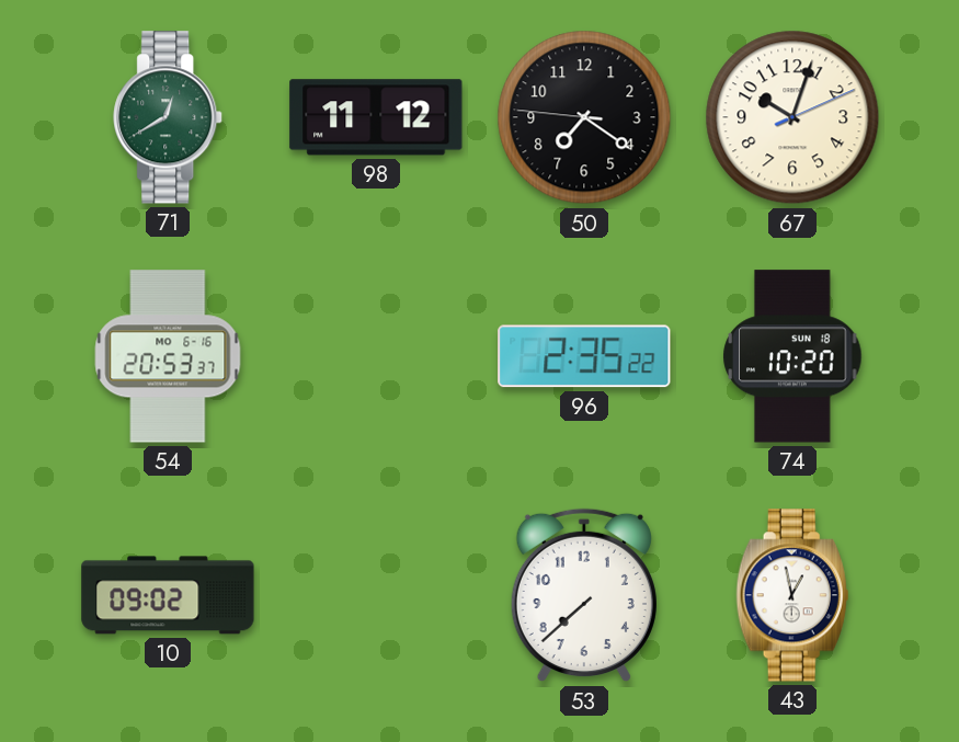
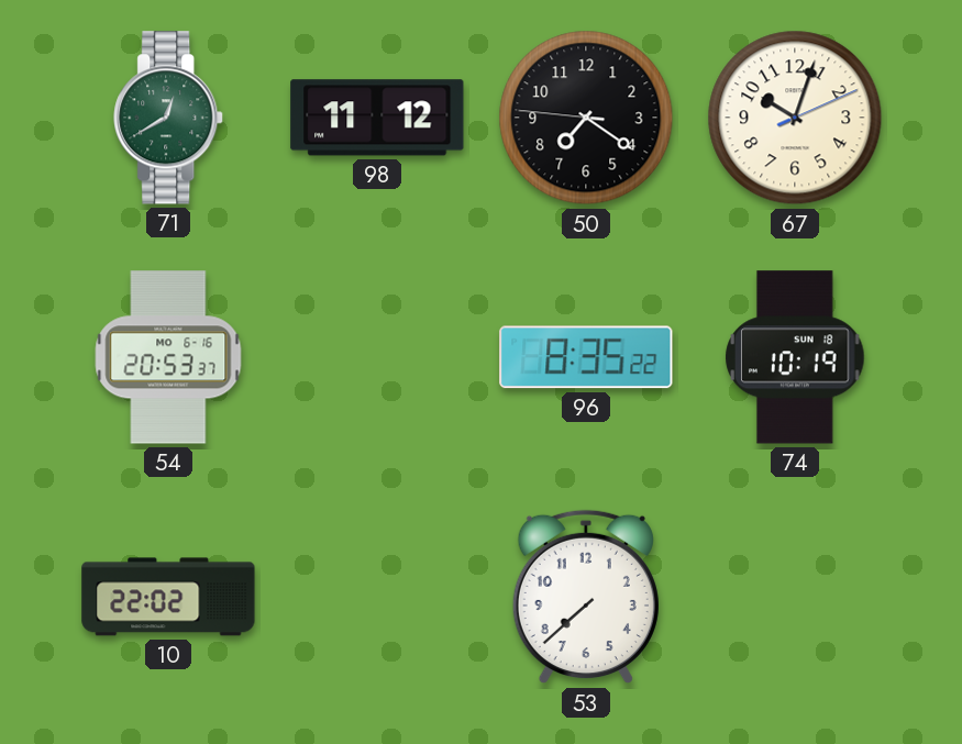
96: 2:35 -> 8:35 (586, 357)
74: 10:20 -> 10:19 (795, 357)
10: 09:02 -> 22:02 (168, 597)
43: 12:58 -> none (792, 595)
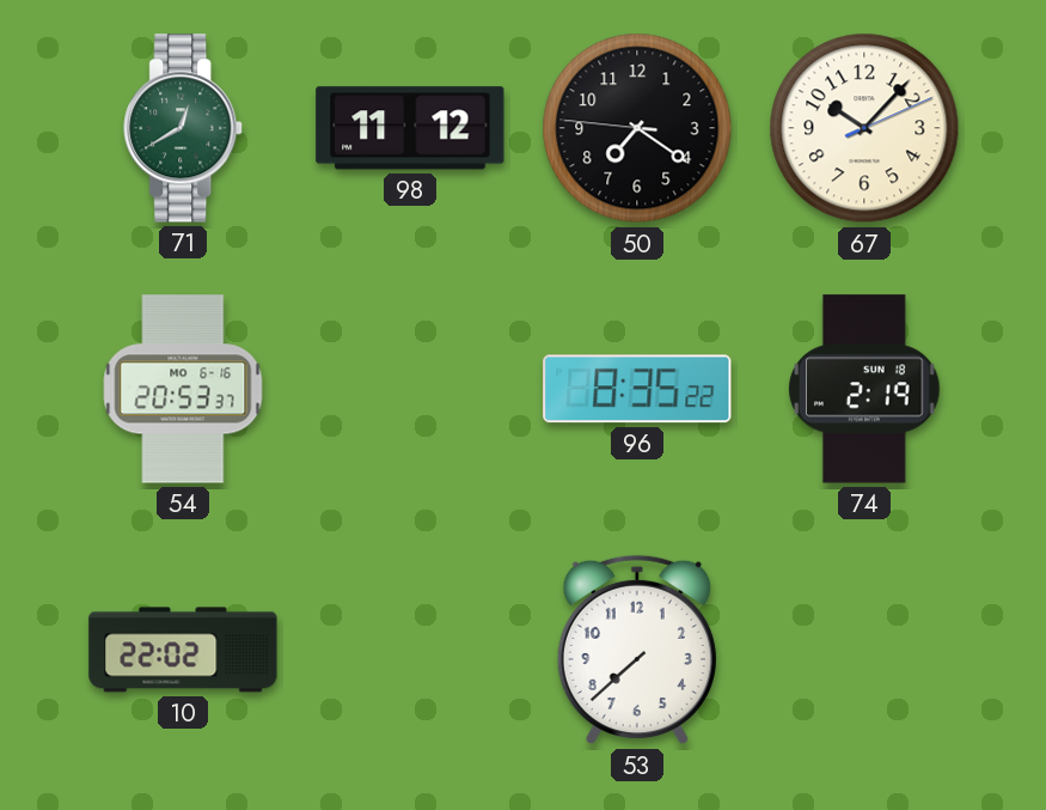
67: 10:03 -> 10:07 (864, 128)
74: 10:19 -> 2:19 (864, 389)
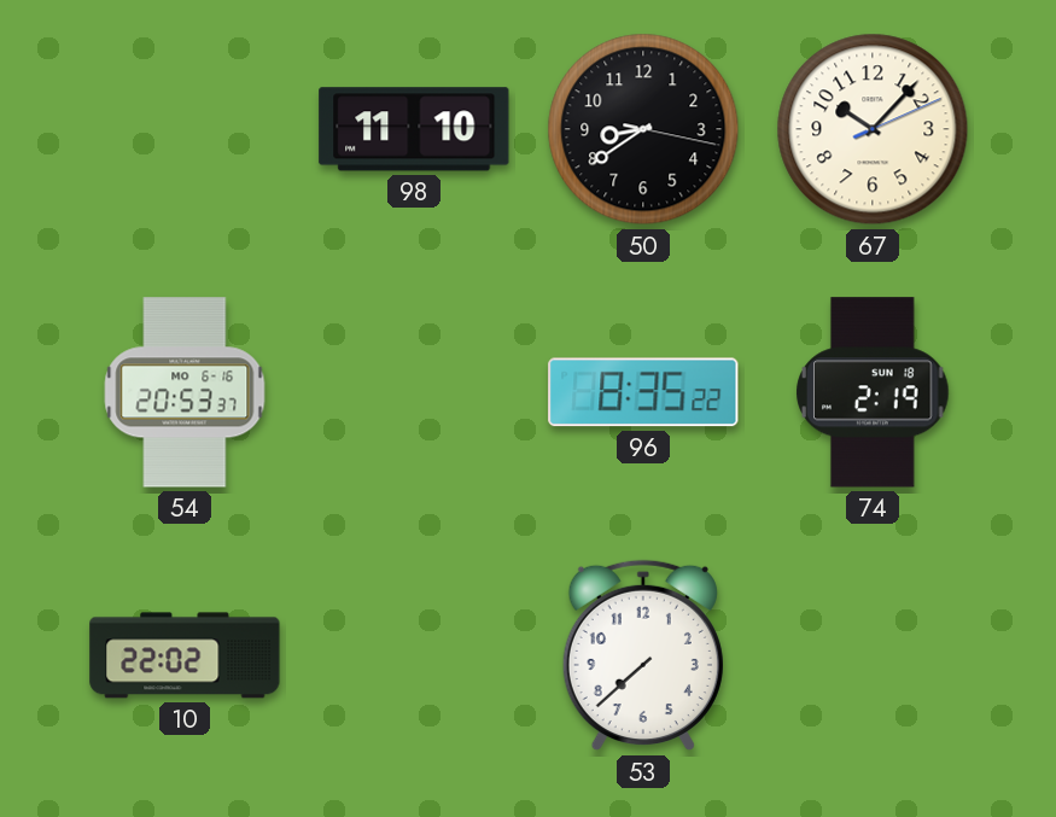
71: 12:40 -> none (184, 128)
98: 11:12 -> 11:10 (414, 129)
50: 7:20 -> 8:39 (643, 129)
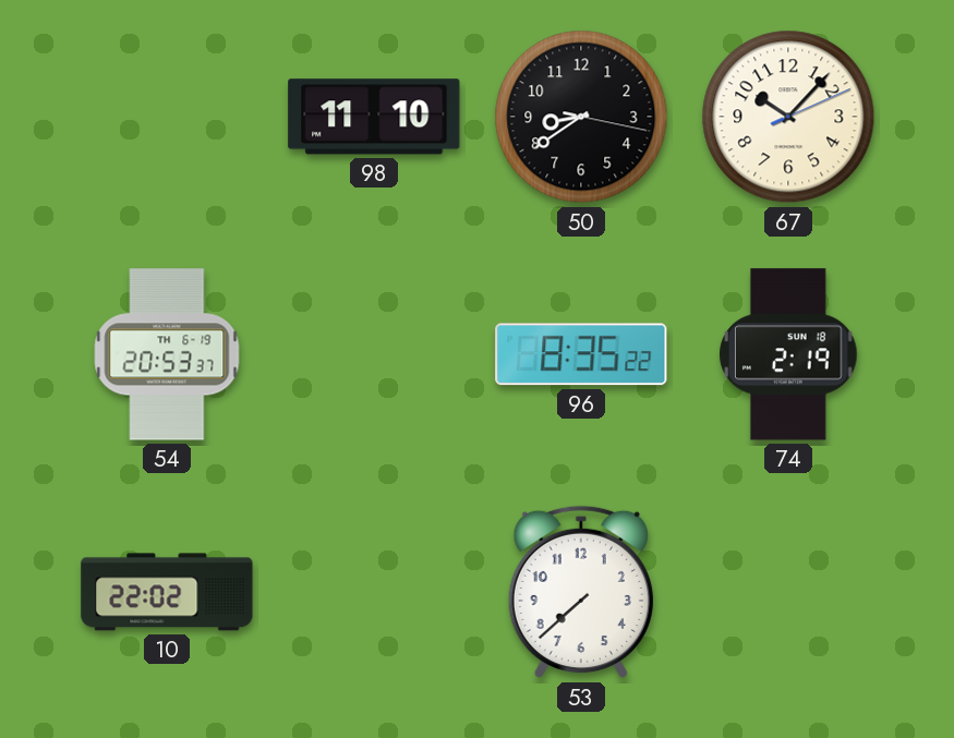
54 date: MO 6-16 -> TH 6-19 (167, 354)
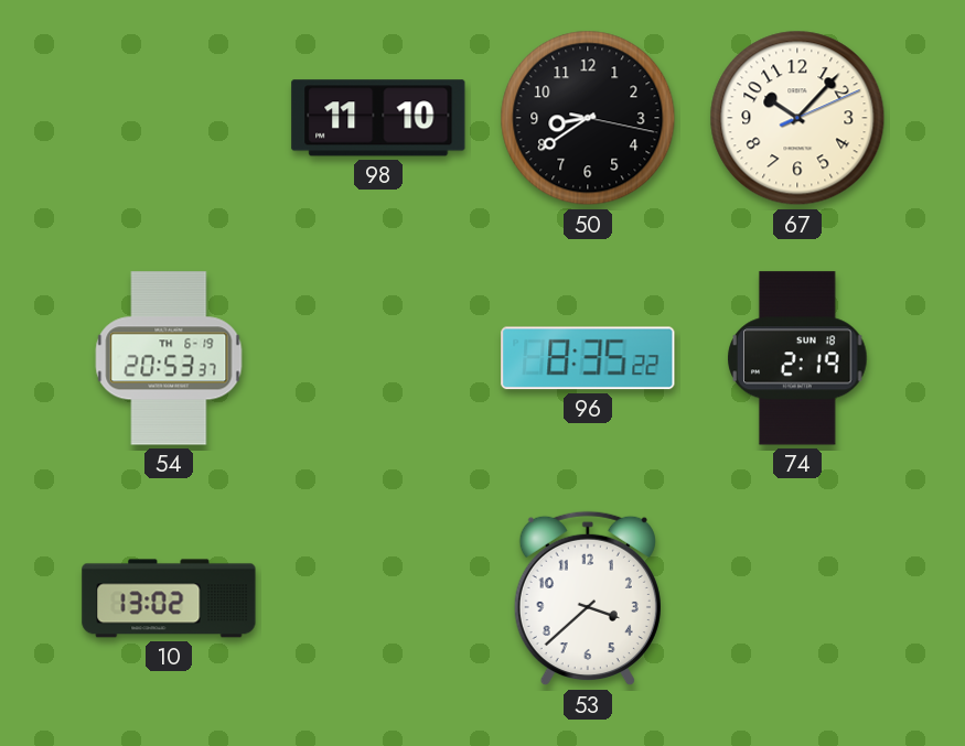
10: 22:02 -> 13:02 (169, 598)
53: 7:38 -> 3:38 (588, 598)
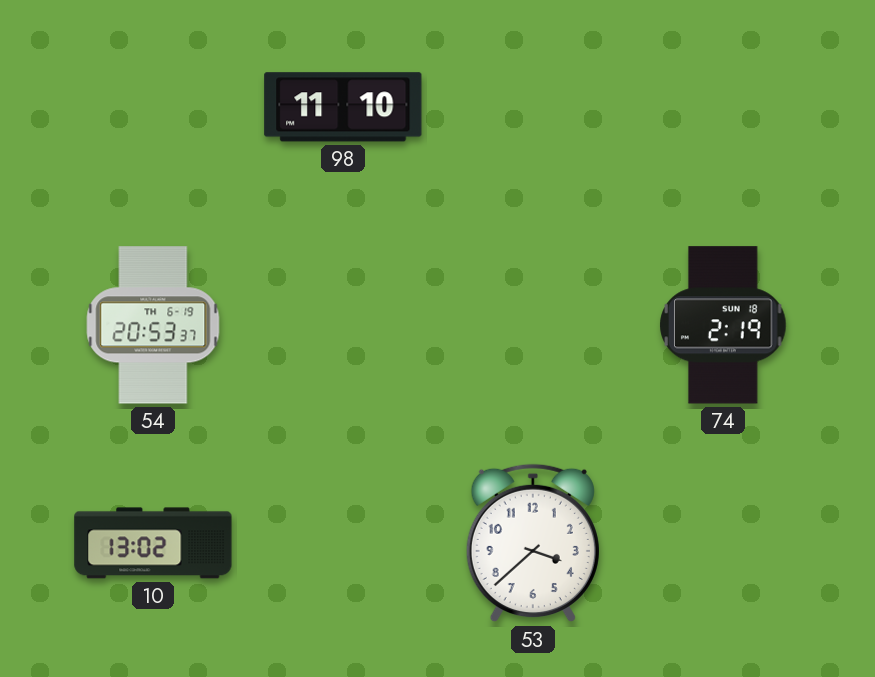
50: 8:39 -> none (588, 118)
67: 10:07 -> none (797, 118)
96: 8:35 -> none (588, 358)
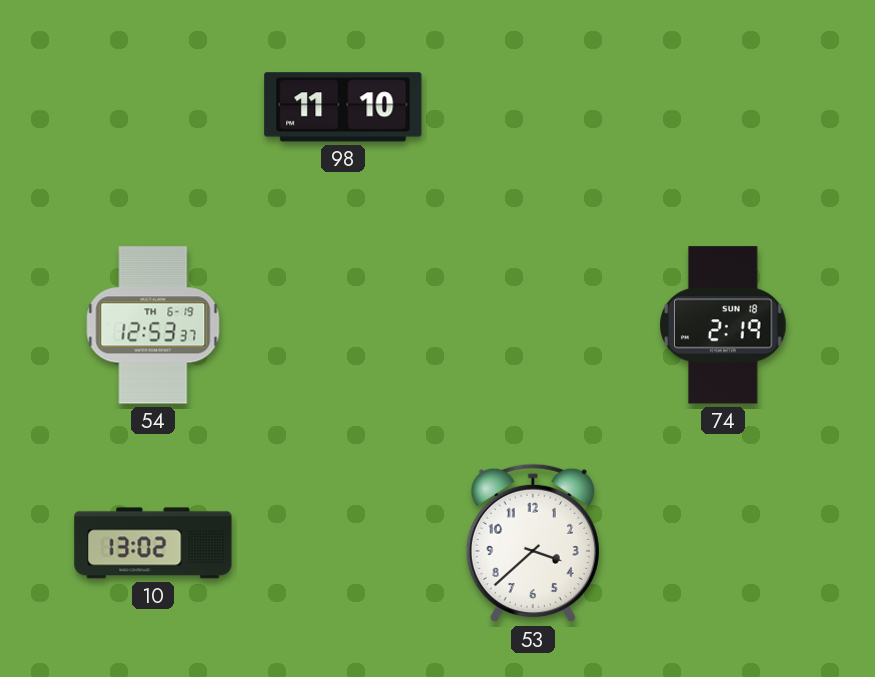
54: 20:53 -> 12:53 (153, 325)
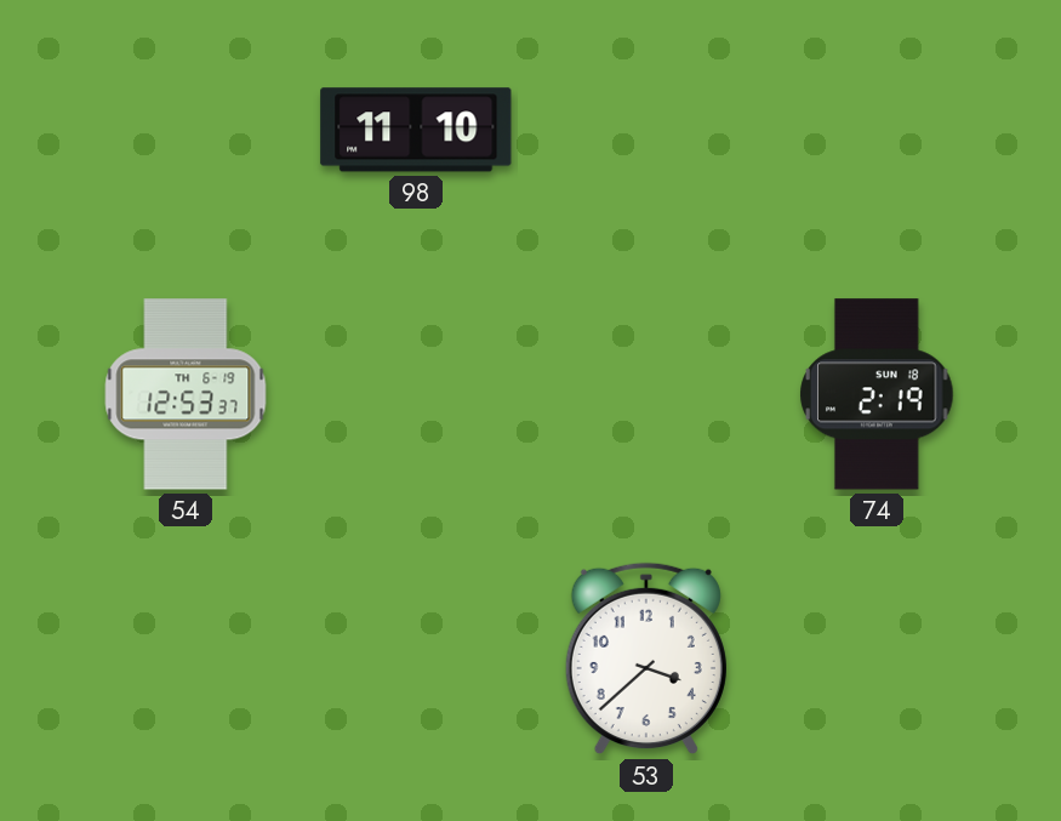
10: 13:02 -> none (153, 543)
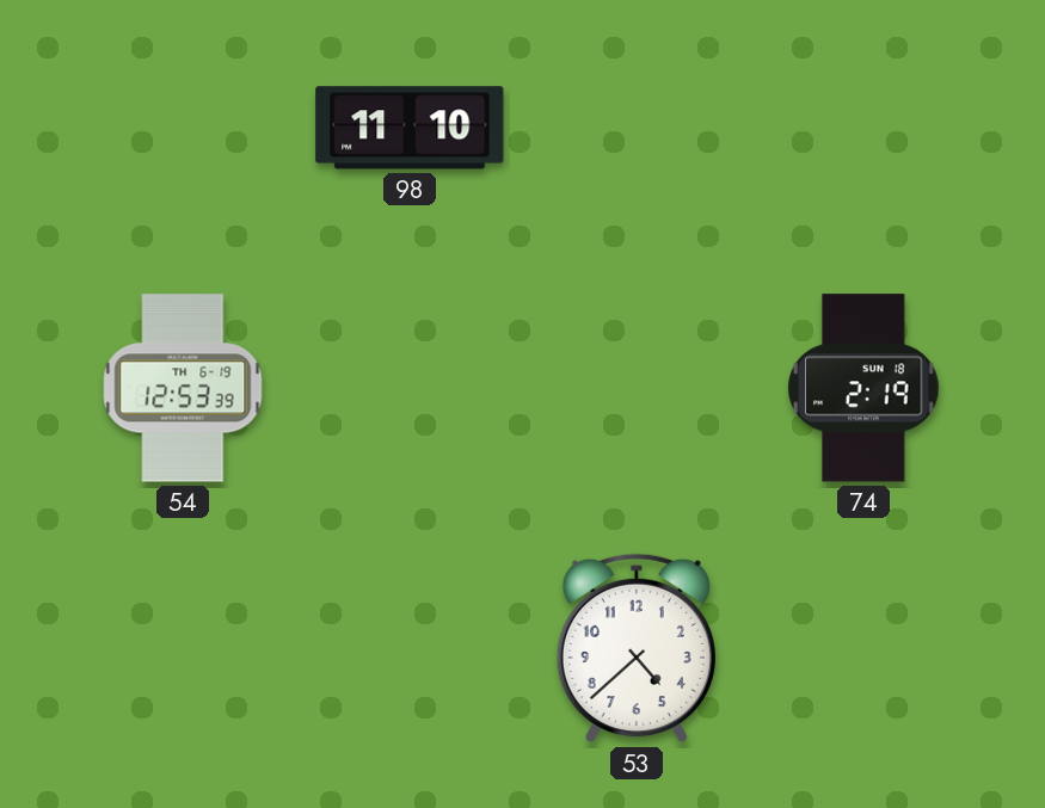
54: 12:53:37 -> 12:53:39 (183, 388)
53: 3:38 -> 4:38 (637, 648)
